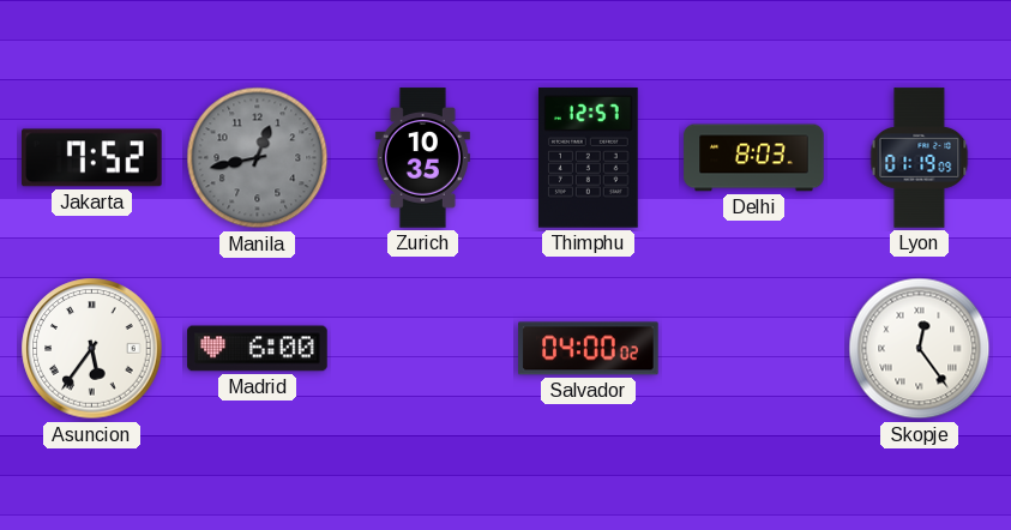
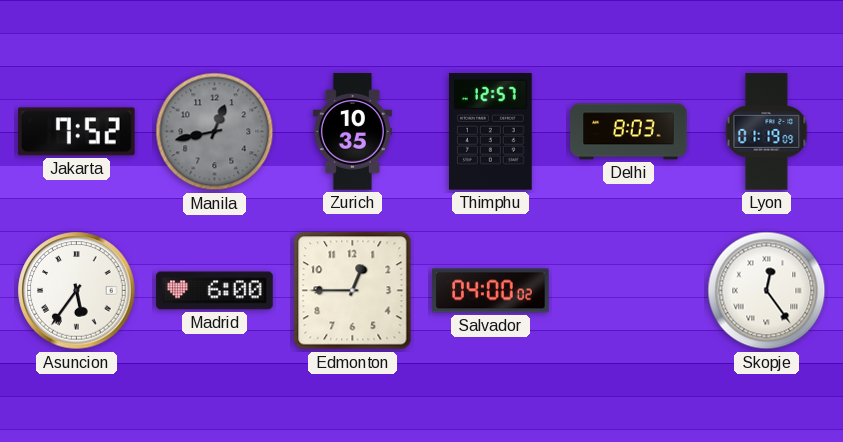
Edmonton: none -> 12:45 (353, 291)
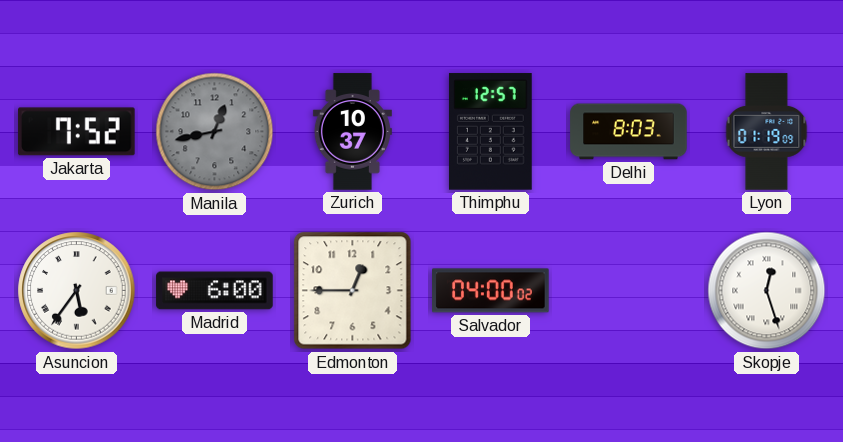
Zurich: 10:35 -> 10:37 (352, 132)
Skopje: 12:24 -> 12:27 (767, 291)
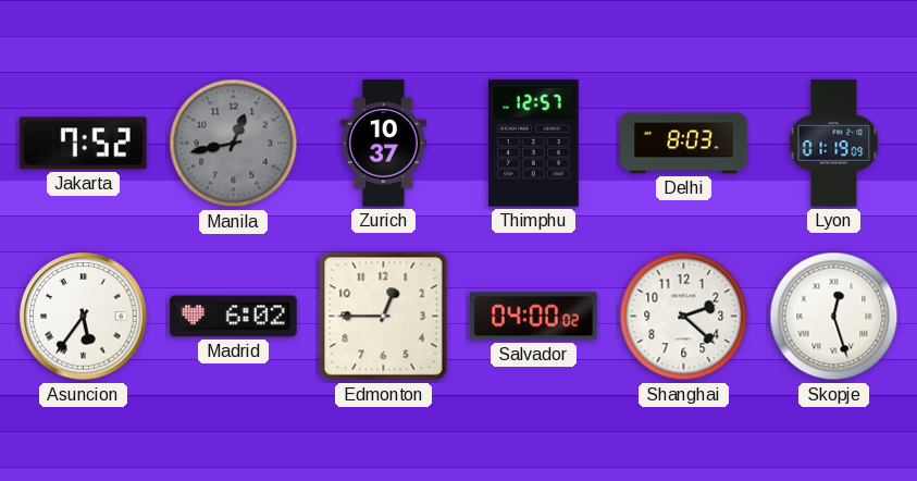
Madrid: 6:00 -> 6:02 (234, 317)
Shanghai: none -> 2:22 (684, 317)
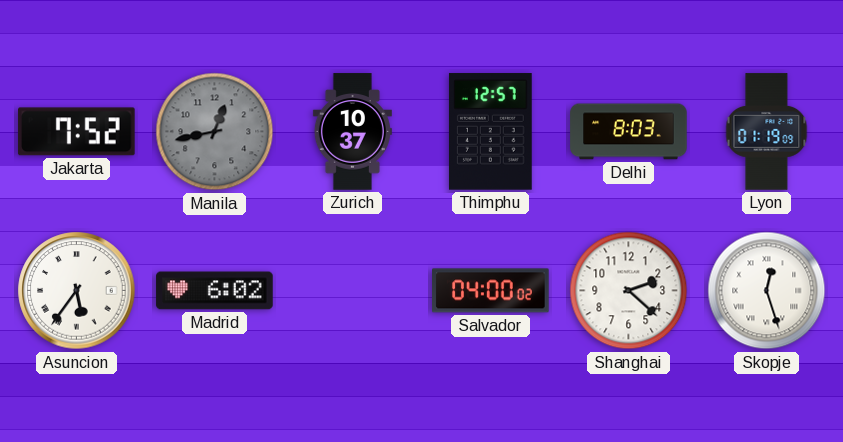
Edmonton: 12:45 -> none (384, 317)
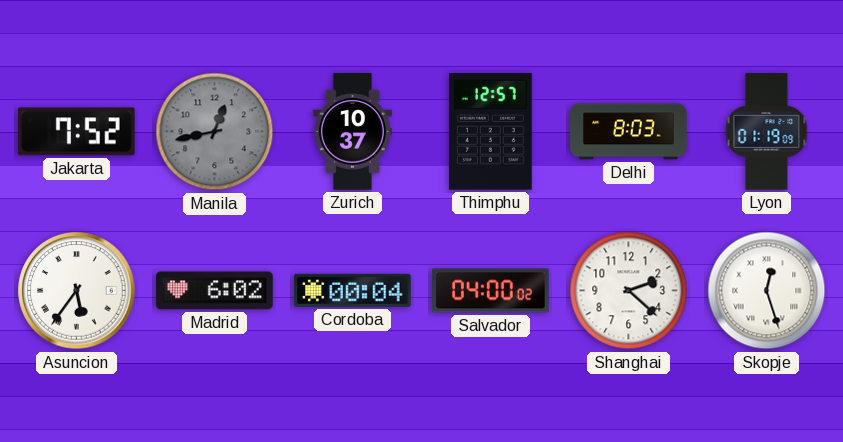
Cordoba: none -> 00:04 (353, 290)
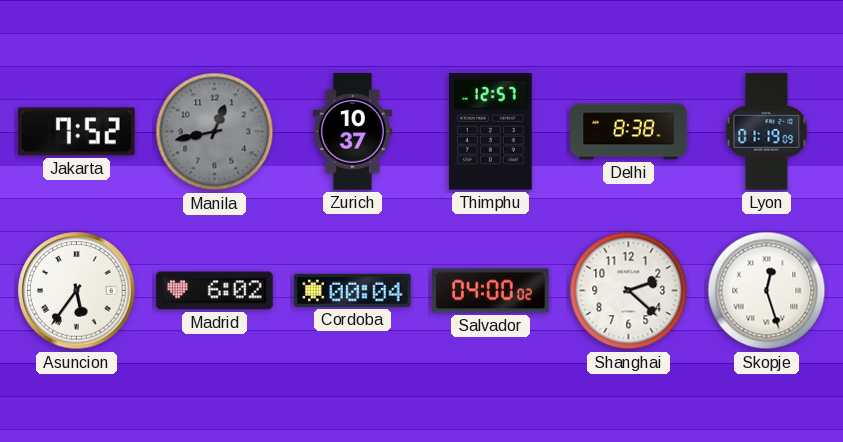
Delhi: 8:03 -> 8:38 (629, 132)
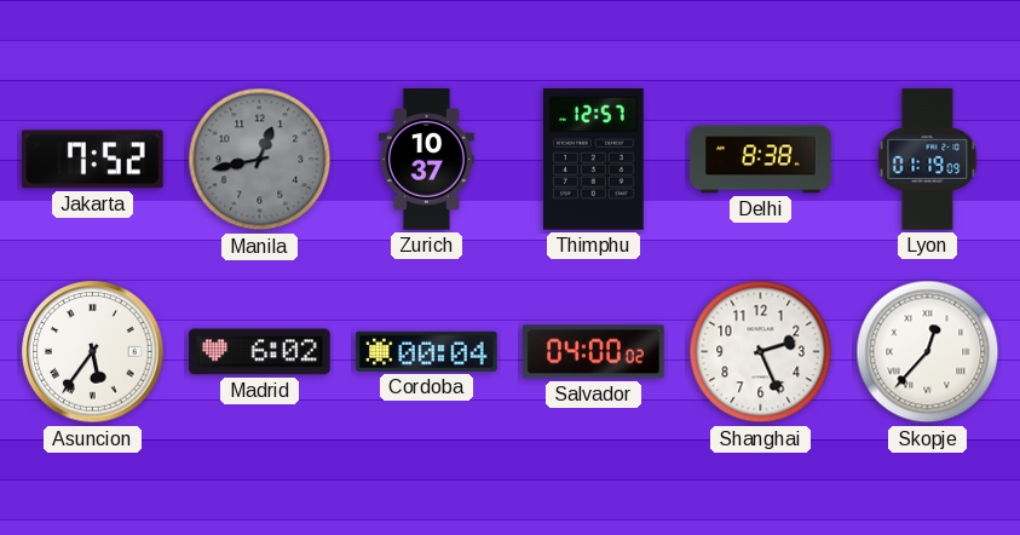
Shanghai: 2:22 -> 2:26 (761, 352)
Skopje: 12:27 -> 12:37 (928, 352)
